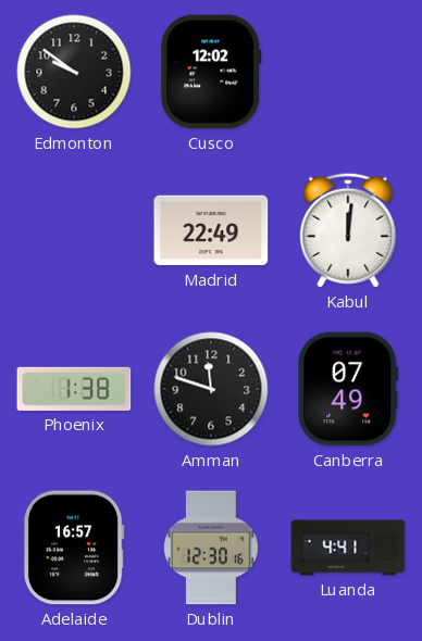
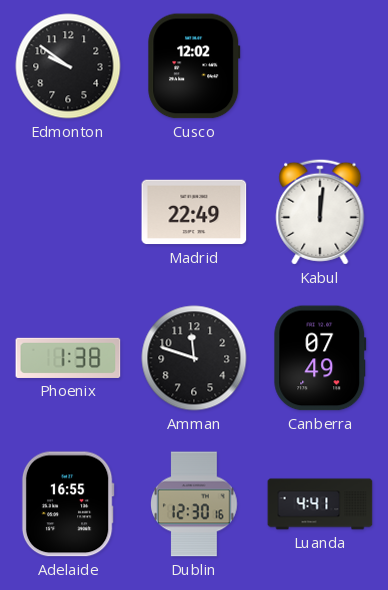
Adelaide: 16:57 -> 16:55 (68, 504)
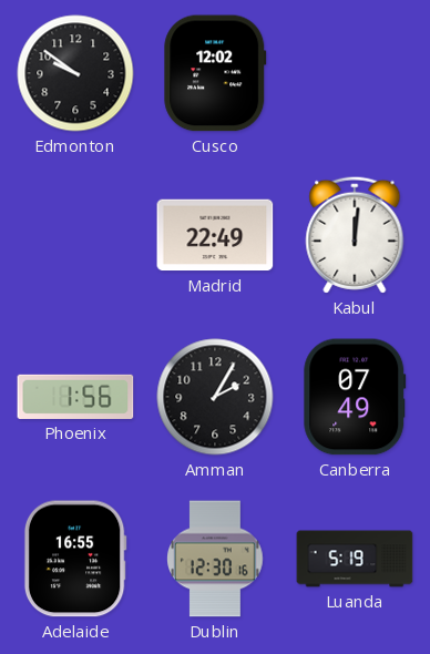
Phoenix: 1:38 -> 1:56 (75, 397)
Amman: 11:48 -> 2:05 (215, 397)
Luanda: 4:41 -> 5:19 (355, 559)
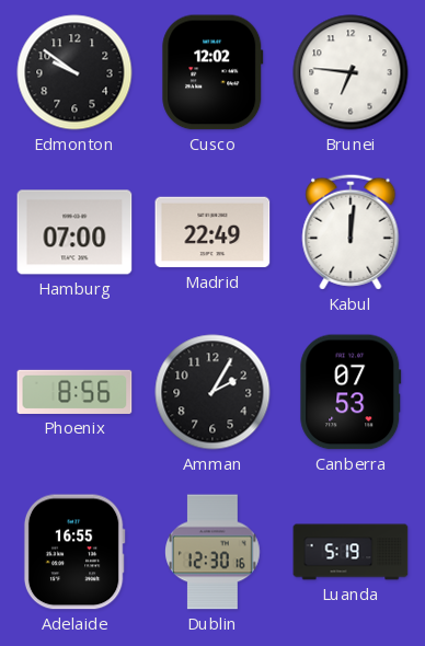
Brunei: none -> 6:46 (351, 72)
Hamburg: none -> 07:00 (74, 232)
Phoenix: 1:56 -> 8:56 (74, 392)
Canberra: 07:49 -> 07:53 (351, 392)
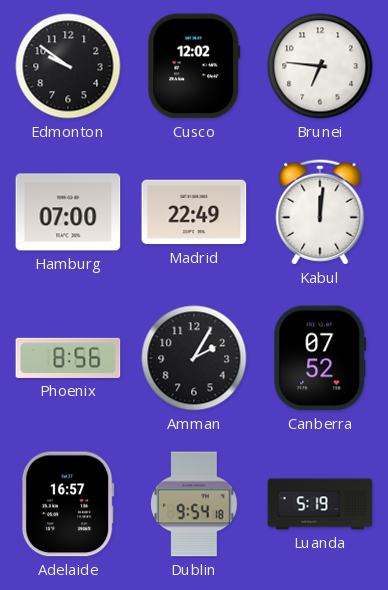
Canberra: 07:53 -> 07:52 (320, 358)
Adelaide: 16:55 -> 16:57 (68, 504)
Dublin: 12:30 -> 9:54 (194, 504)
